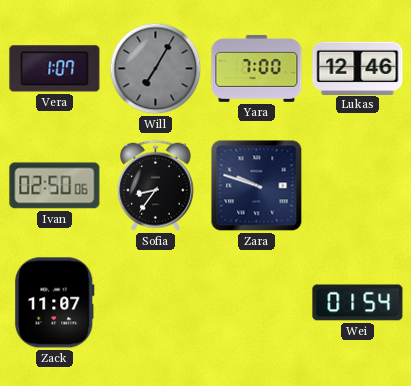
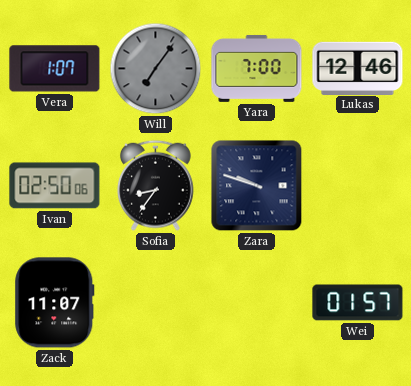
Will: 7:05 -> 7:06 (156, 69)
Wei: 01:54 -> 01:57 (358, 303)
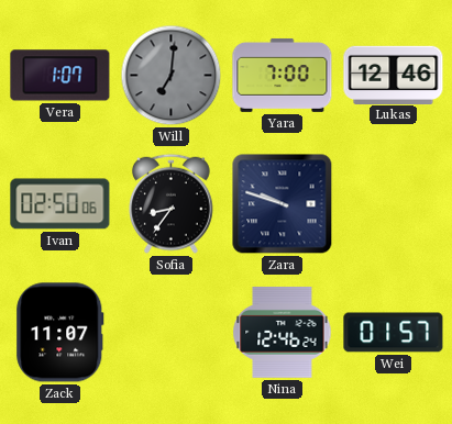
Will: 7:06 -> 7:01 (172, 76)
Nina: none -> 12:46 (283, 332)
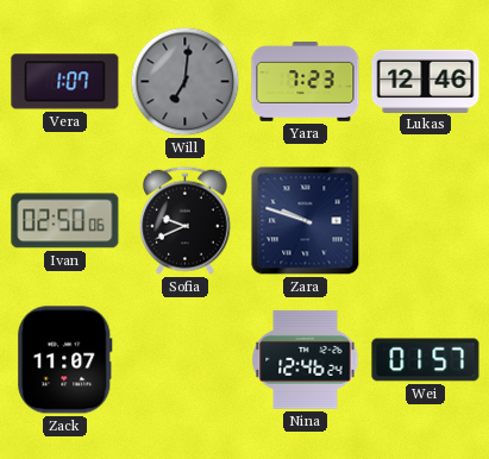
Yara: 7:00 -> 7:23 (306, 81)
Sofia: 8:36 -> 9:41 (186, 220)
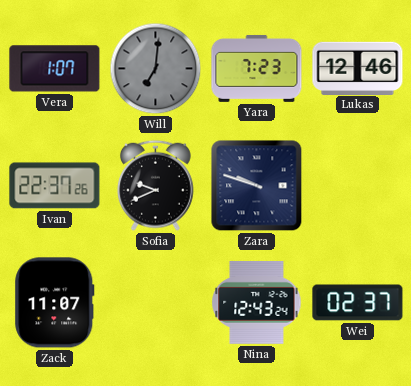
Ivan: 02:50 -> 22:37 (55, 186)
Nina: 12:46 -> 12:43 (257, 302)
Wei: 01:57 -> 02:37 (358, 303)
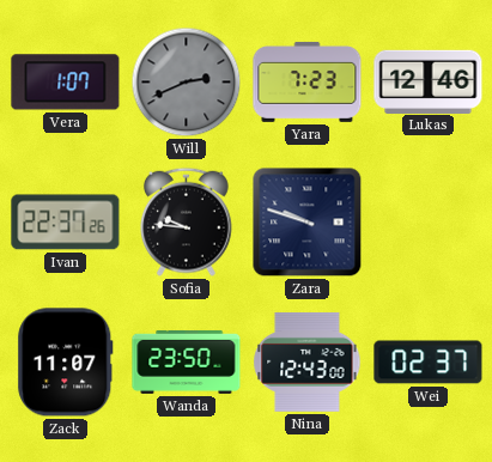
Will: 7:01 -> 2:41 (187, 83)
Sofia: 9:41 -> 9:46 (187, 221)
Wanda: none -> 23:50 (187, 361)
Nina: 12:43:24 -> 12:43:00 (308, 361)
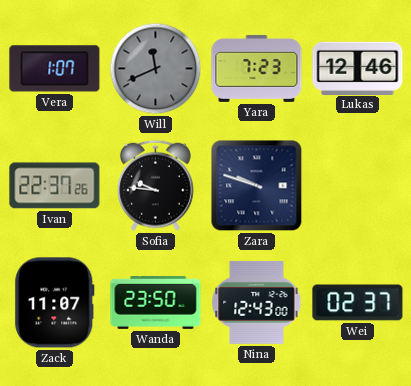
Will: 2:41 -> 11:41 (156, 69)
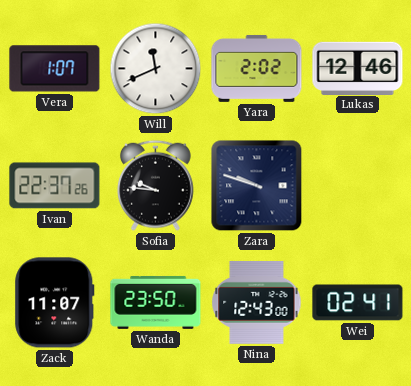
Will dial: grey -> white (156, 69)
Yara: 7:23 -> 2:02 (257, 68)
Wei: 02:37 -> 02:41 (358, 303)
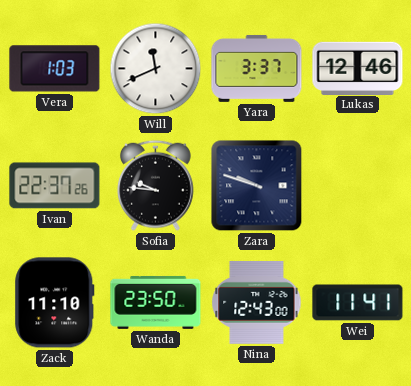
Vera: 1:07 -> 1:03 (55, 69)
Yara: 2:02 -> 3:37 (257, 68)
Zack: 11:07 -> 11:10 (55, 303)
Wei: 02:41 -> 11:41 (358, 303)
